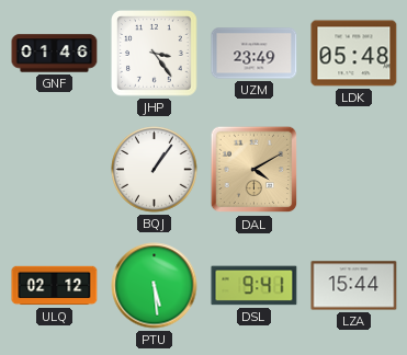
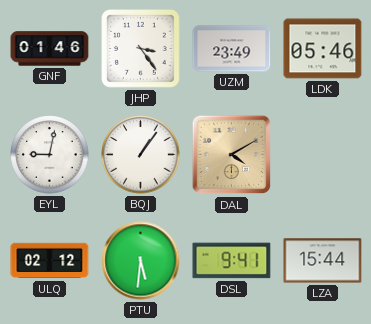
LDK: 05:48 -> 05:46 (323, 49)
EYL: none -> 9:02 (50, 155)
PTU: 5:29 -> 5:31 (141, 261)
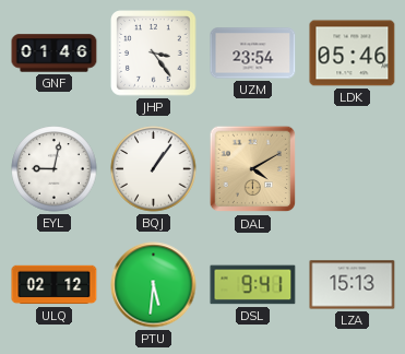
UZM: 23:49 -> 23:54 (253, 54)
LZA: 15:44 -> 15:13 (353, 285)
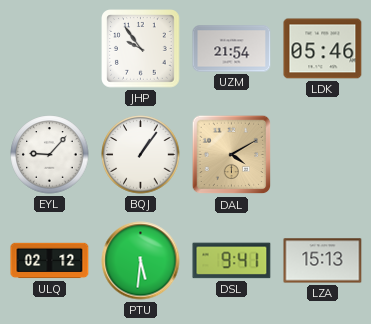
GNF: 01:46 -> none (55, 54)
JHP: 3:24 -> 9:54 (141, 49)
UZM: 23:54 -> 21:54 (232, 49)
EYL: 9:02 -> 9:07 (50, 155)
